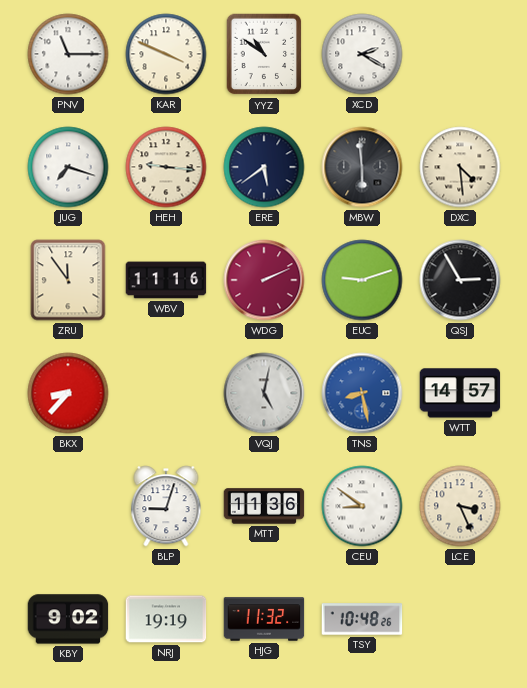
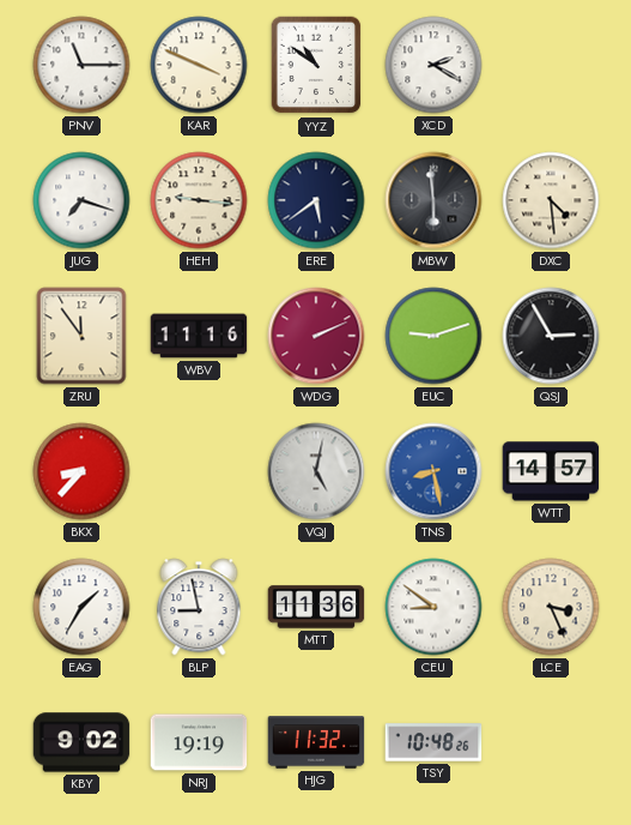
EAG: none -> 1:35 (81, 607)
BLP: 9:03 -> 8:58 (199, 607)
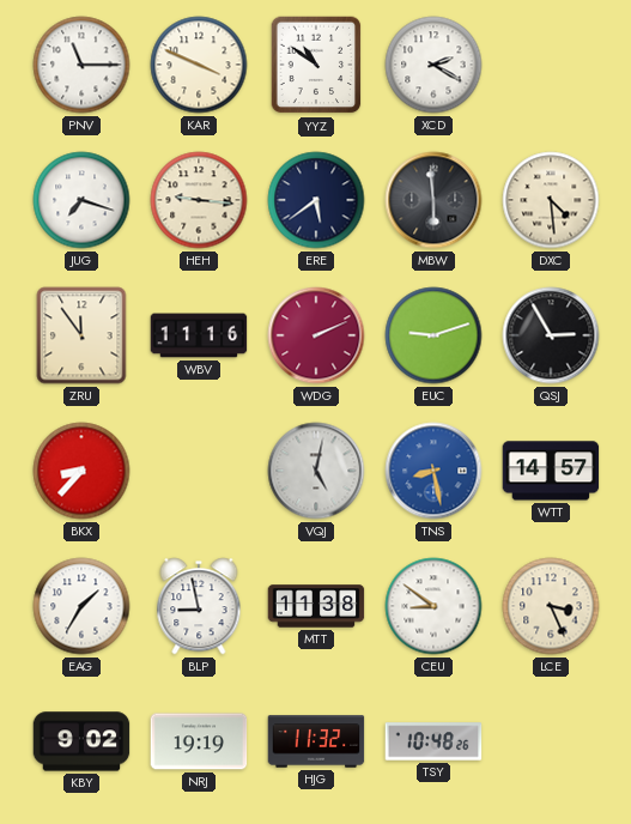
MTT: 11:36 -> 11:38 (316, 606)
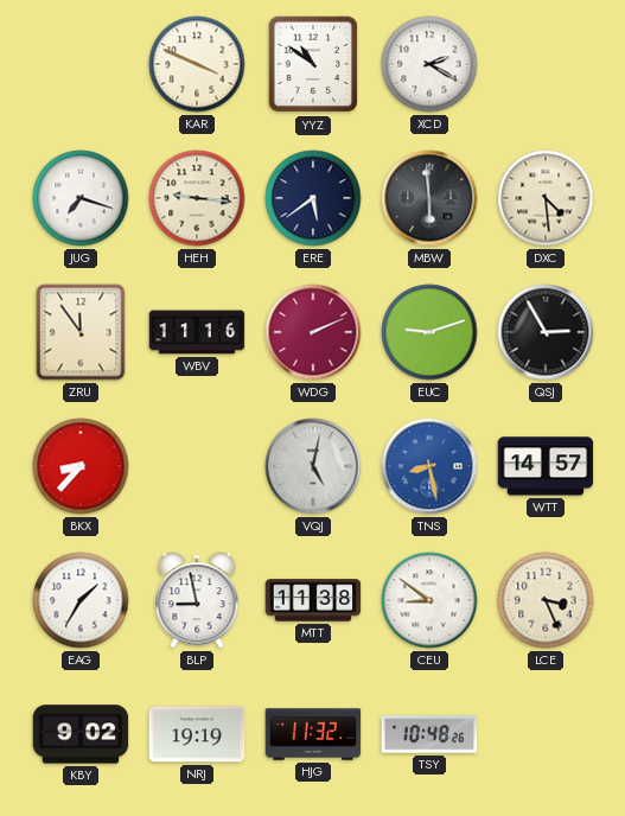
PNV: 11:15 -> none (81, 65)
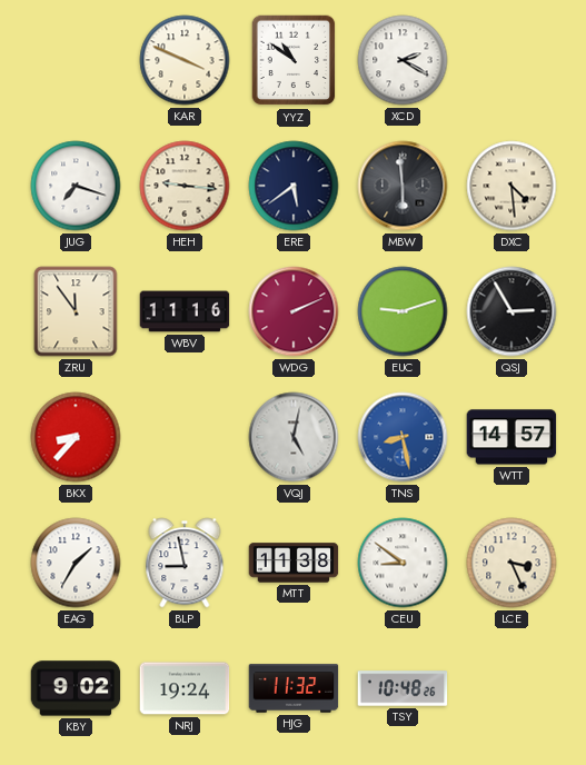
NRJ: 19:19 -> 19:24 (185, 688)
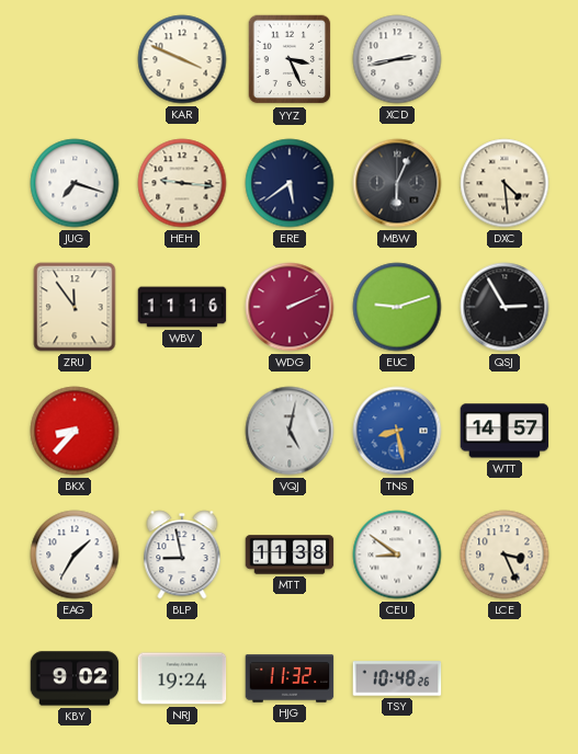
YYZ: 10:51 -> 3:26 (290, 59)
XCD: 2:20 -> 2:43 (397, 59)
MBW: 5:59 -> 6:04 (397, 183)
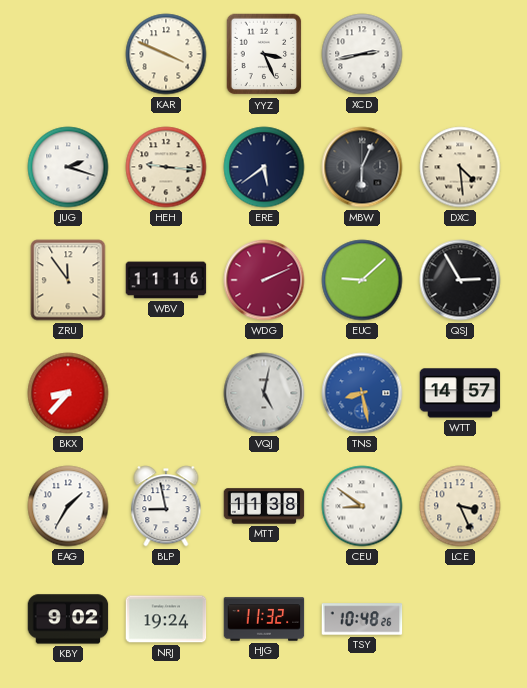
JUG: 7:18 -> 2:18 (68, 167)
EUC: 9:12 -> 9:08 (362, 280)
